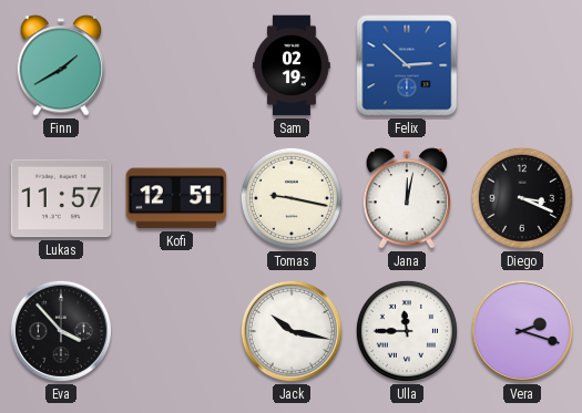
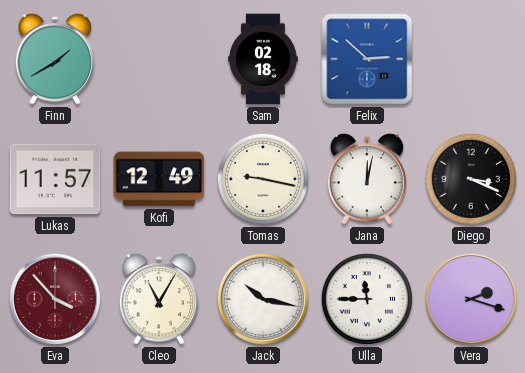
Sam: 02:19 -> 02:18 (264, 59)
Kofi: 12:51 -> 12:49 (159, 179)
Eva dial: black -> burgundy (55, 299)
Cleo: none -> 11:05 (159, 299)
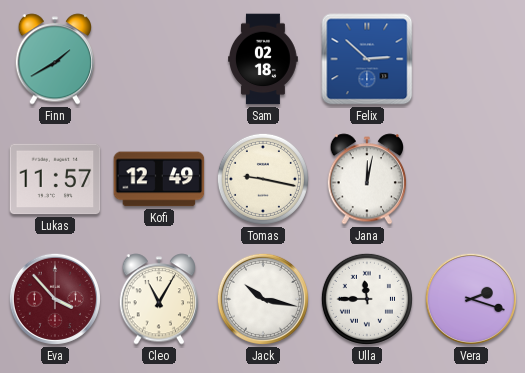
Diego: 3:19 -> none (471, 179)
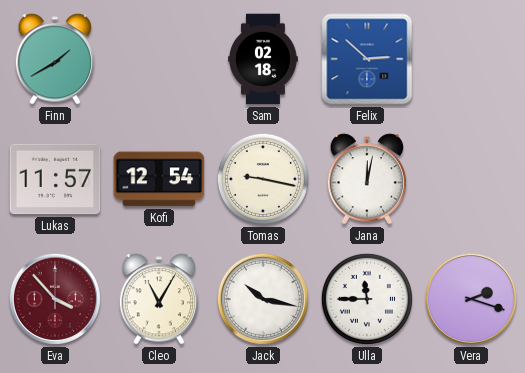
Kofi: 12:49 -> 12:54 (159, 179)
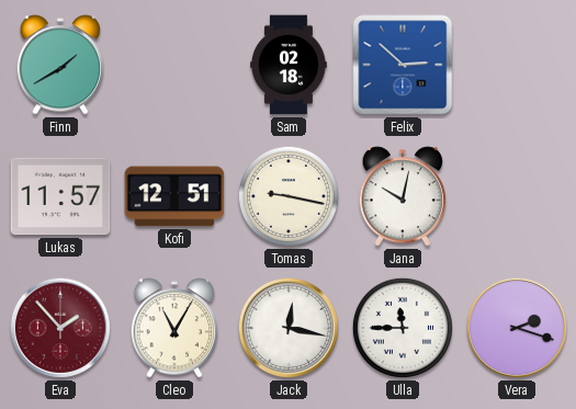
Kofi: 12:54 -> 12:51 (174, 196)
Jana: 12:02 -> 10:02 (403, 196)
Eva: 3:53 -> 1:53 (60, 328)
Jack: 10:17 -> 12:17 (289, 328)
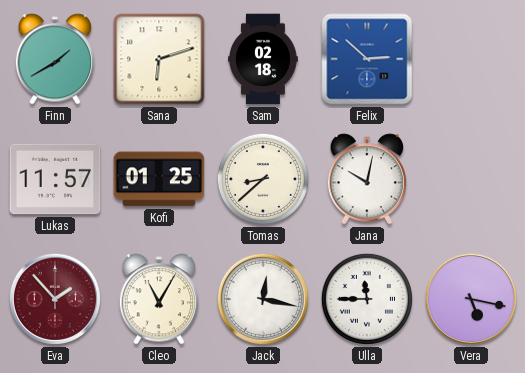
Sana: none -> 6:12 (159, 59)
Kofi: 12:51 -> 01:25 (159, 179)
Tomas: 9:17 -> 8:38 (263, 179)
Vera: 2:18 -> 5:17 (471, 299)
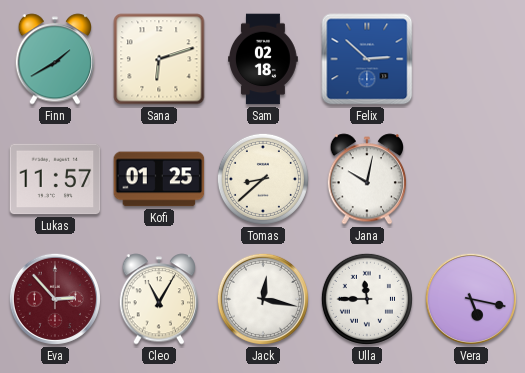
Eva: 1:53 -> 2:53 (55, 299)
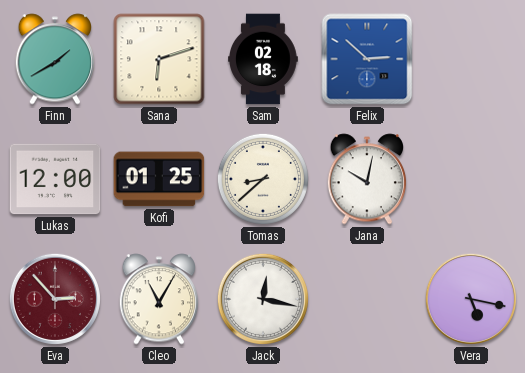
Lukas: 11:57 -> 12:00 (55, 179)
Ulla: 11:45 -> none (367, 299)
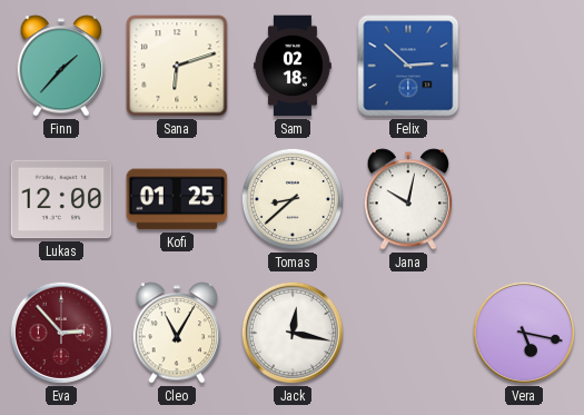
Finn: 1:40 -> 1:37 (61, 66)
